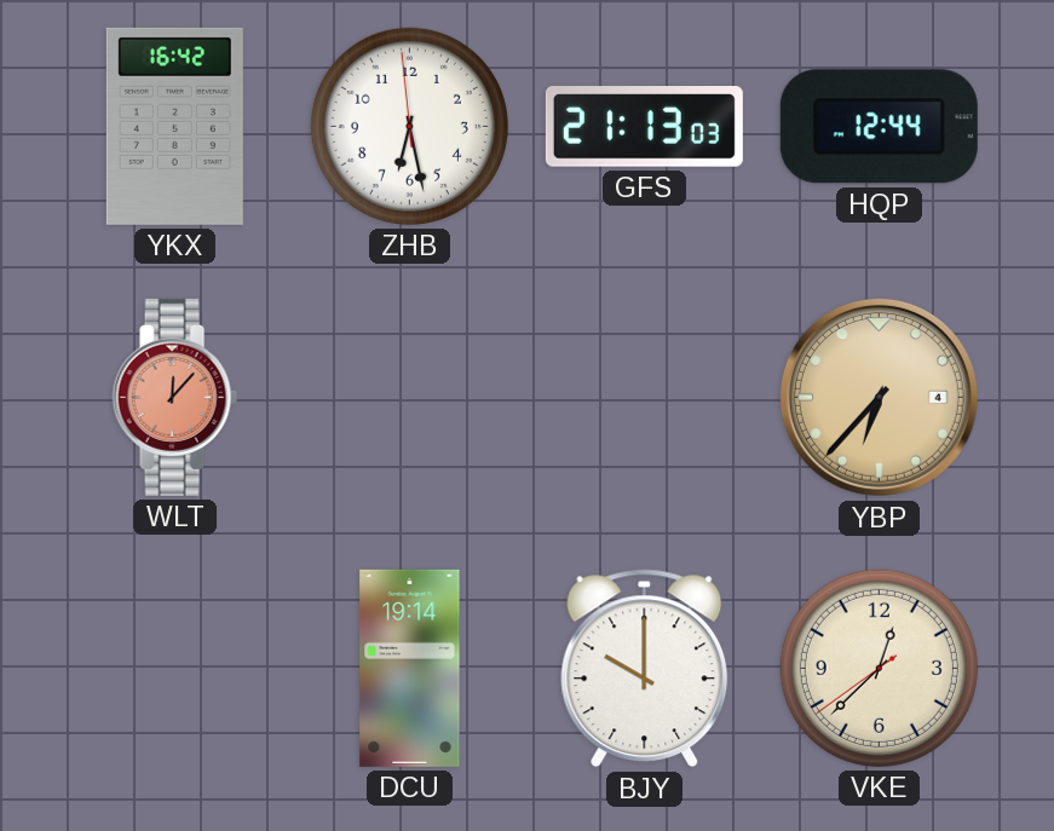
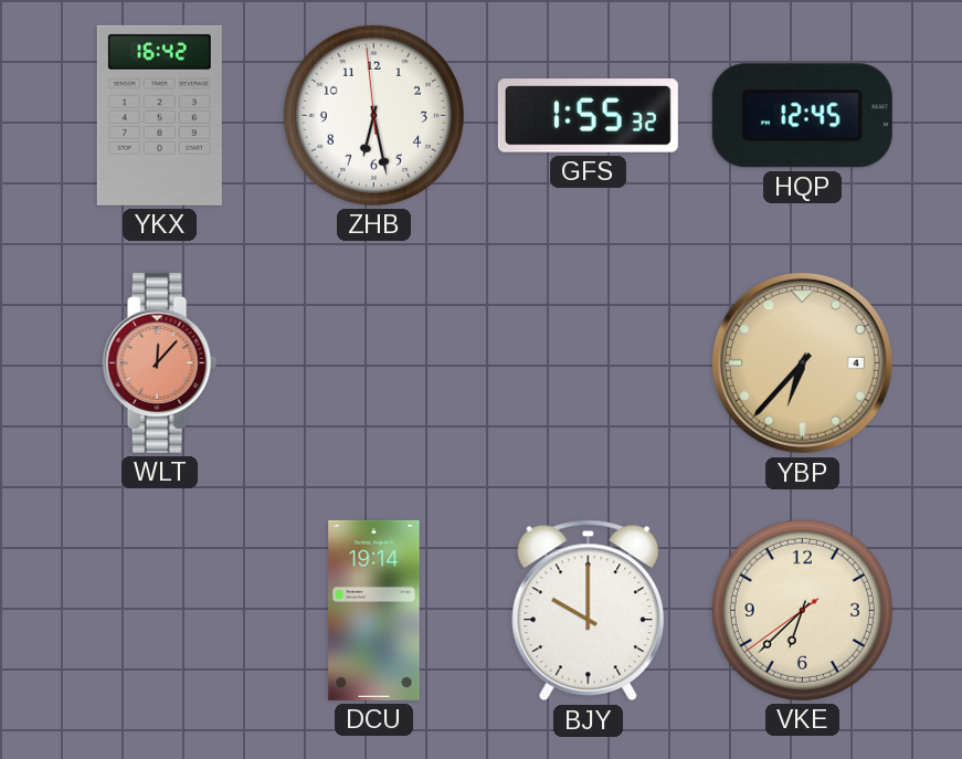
GFS: 21:13 -> 1:55 (588, 116)
HQP: 12:44 -> 12:45 (802, 116)
VKE: 12:37 -> 6:37 (802, 610)
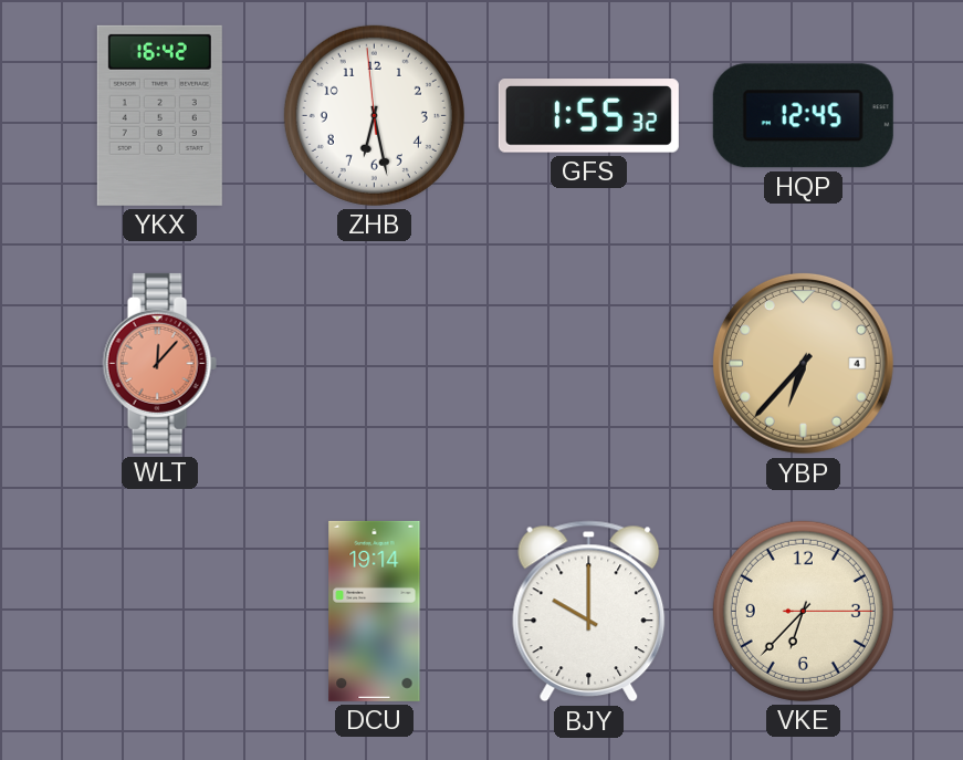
VKE: 6:37:39 -> 6:37:15 (803, 611)
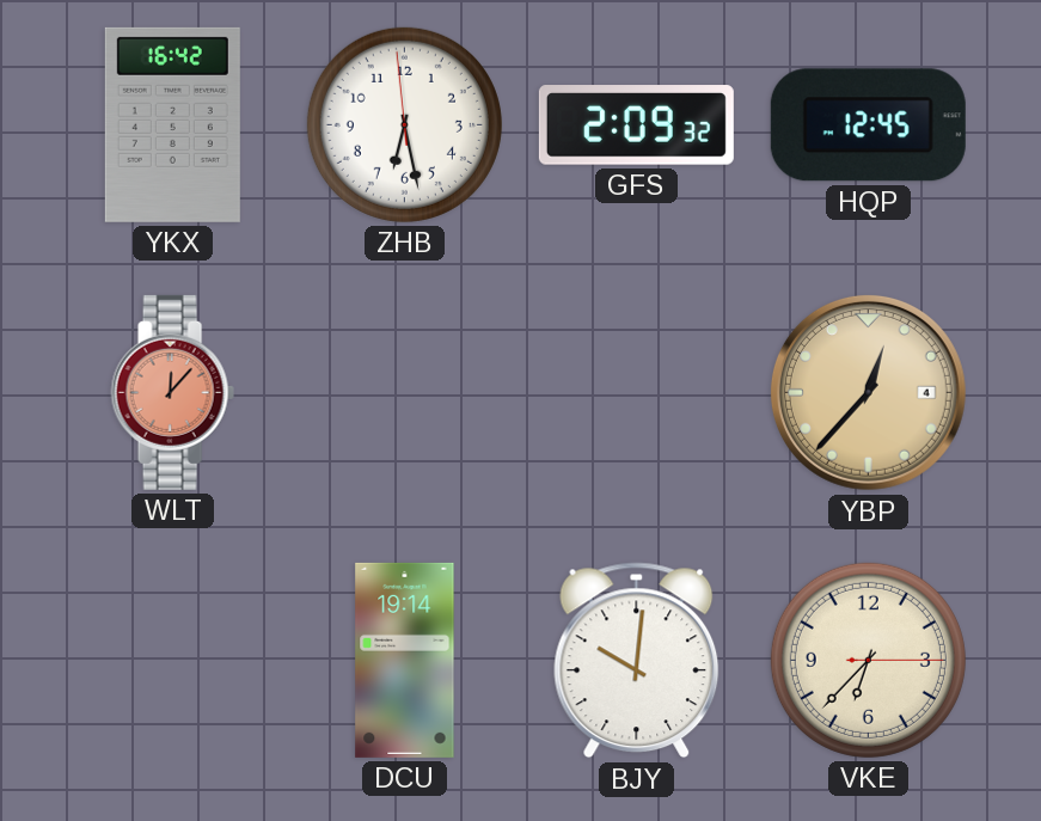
GFS: 1:55 -> 2:09 (636, 125)
YBP: 6:37 -> 12:37 (868, 392)
BJY: 10:00 -> 10:01 (637, 661)
